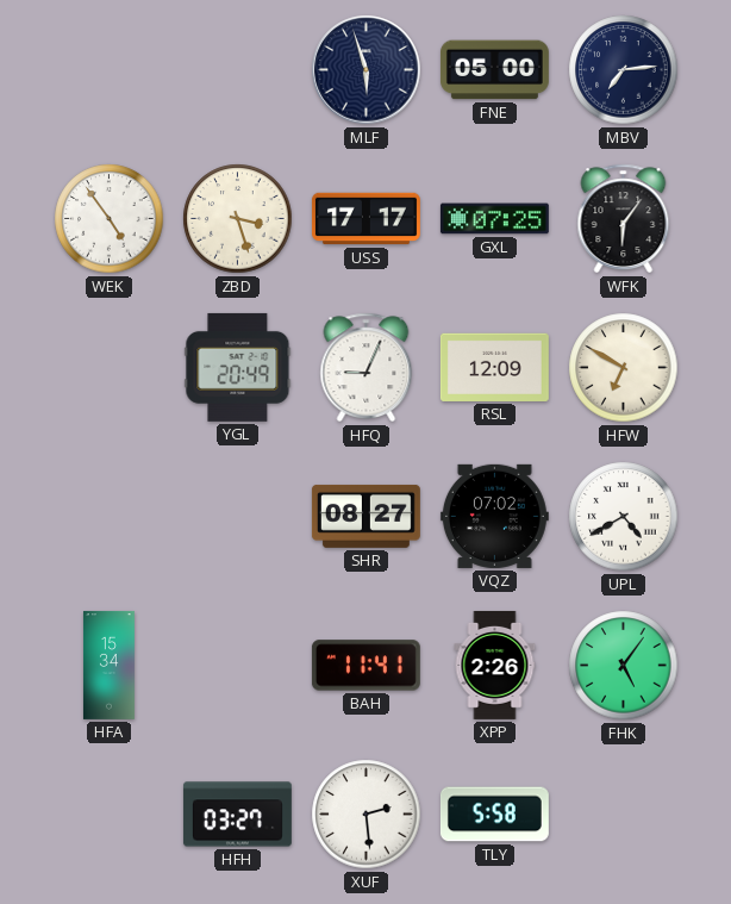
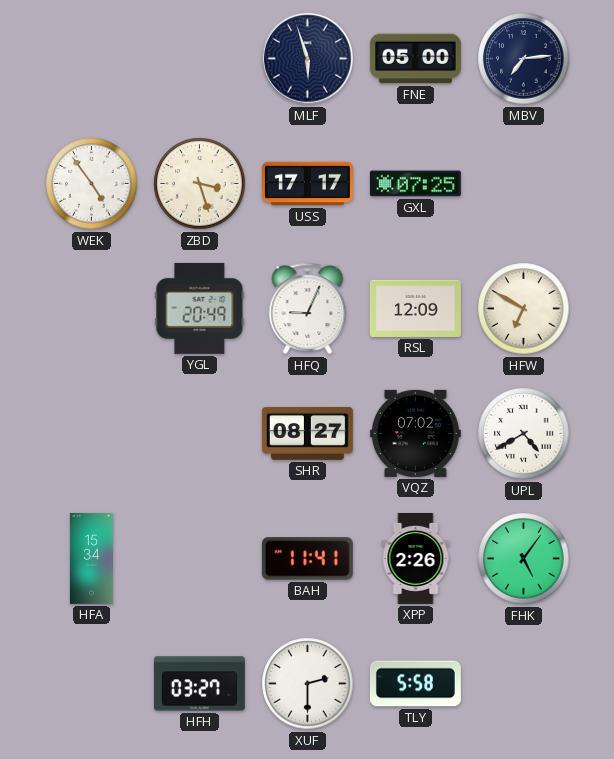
WFK: 6:06 -> none (624, 219)
XUF: 2:29 -> 2:30 (308, 684)
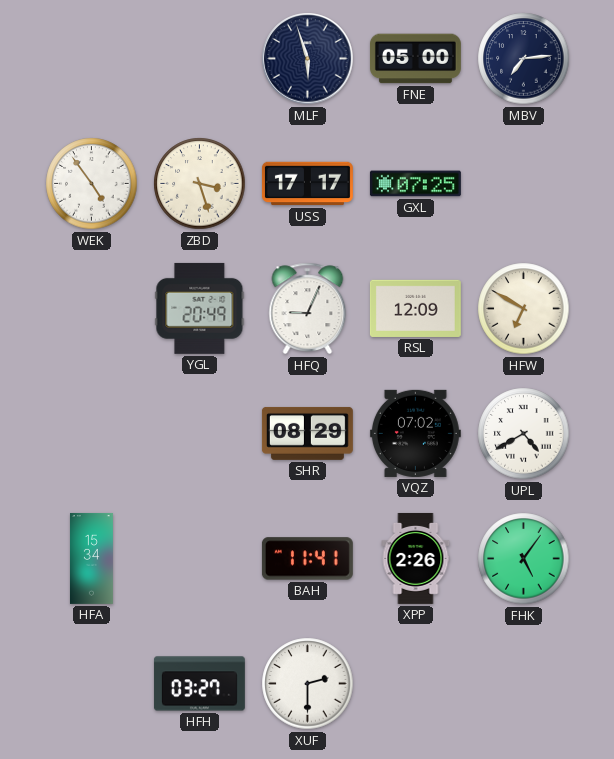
SHR: 08:27 -> 08:29 (307, 433)
TLY: 5:58 -> none (415, 684)
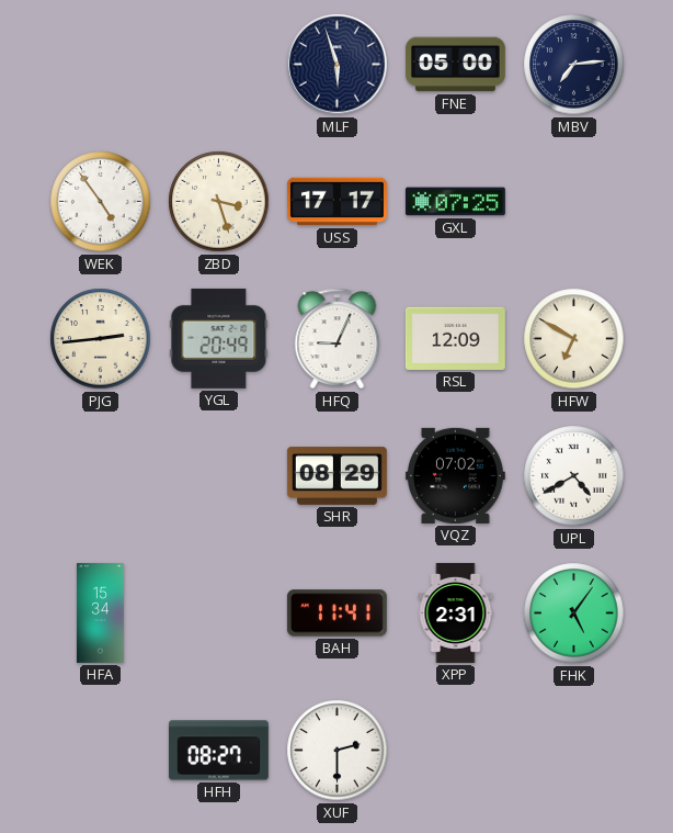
PJG: none -> 2:44 (101, 339)
XPP: 2:26 -> 2:31 (456, 612)
HFH: 03:27 -> 08:27 (218, 751)
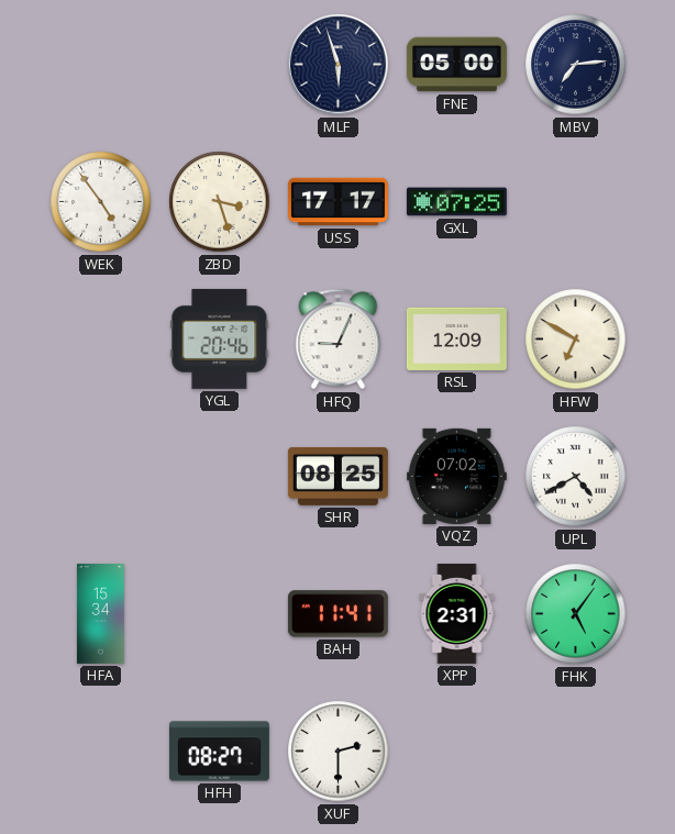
PJG: 2:44 -> none (101, 339)
YGL: 20:49 -> 20:46 (220, 338)
SHR: 08:29 -> 08:25 (337, 476)
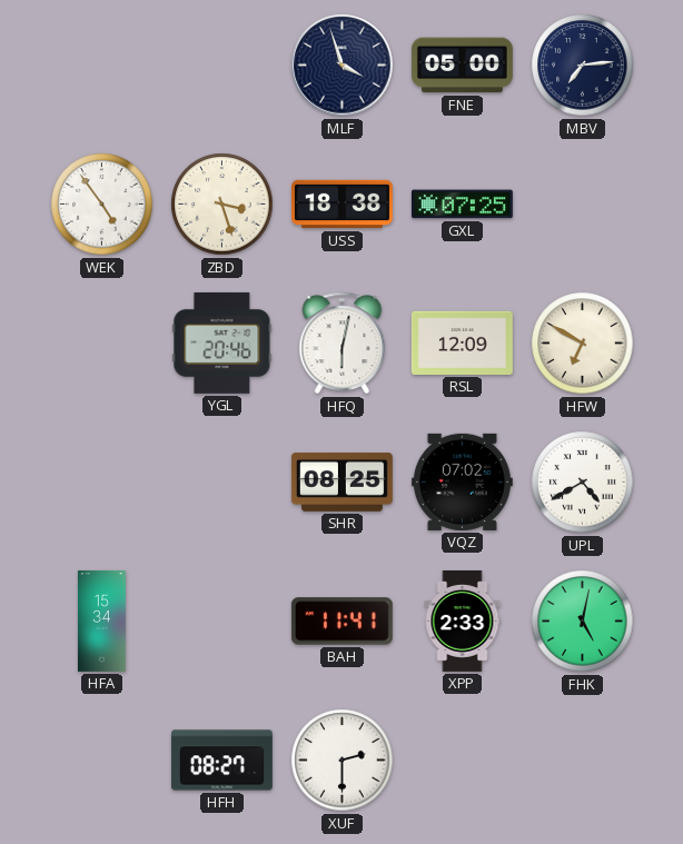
MLF: 5:57 -> 3:57 (343, 66)
USS: 17:17 -> 18:38 (341, 205)
HFQ: 9:04 -> 6:02 (343, 344)
XPP: 2:31 -> 2:33 (463, 620)
FHK: 5:06 -> 5:02 (583, 622)
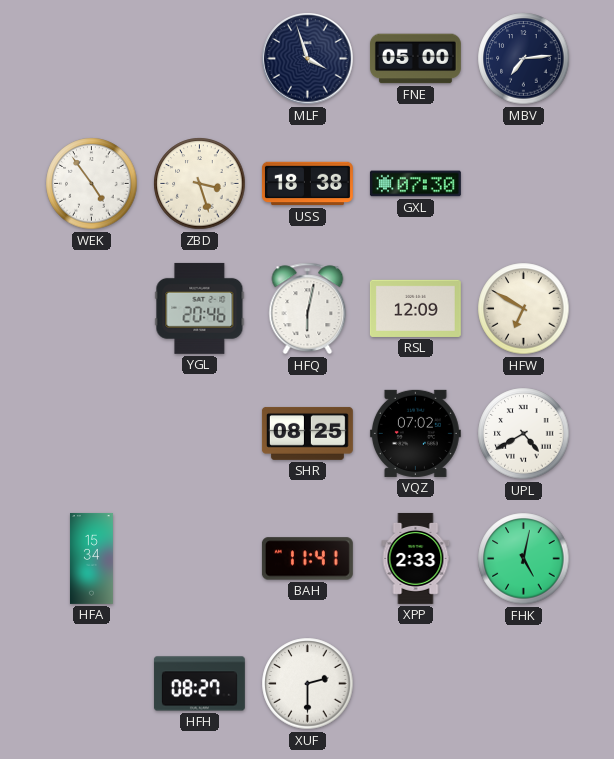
GXL: 07:25 -> 07:30 (415, 184)
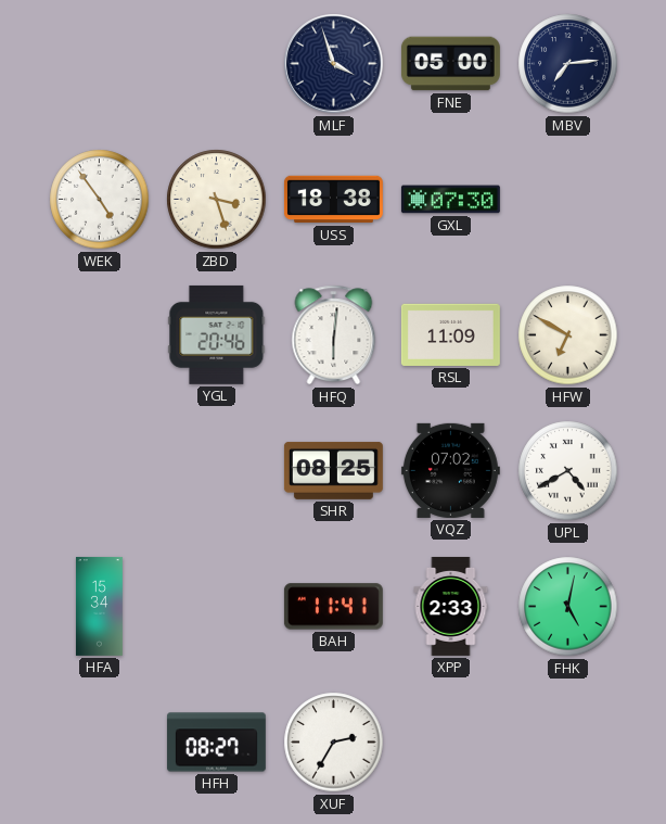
HFQ: 6:02 -> 6:01 (334, 335)
RSL: 12:09 -> 11:09 (450, 334)
XUF: 2:30 -> 2:35 (334, 743)
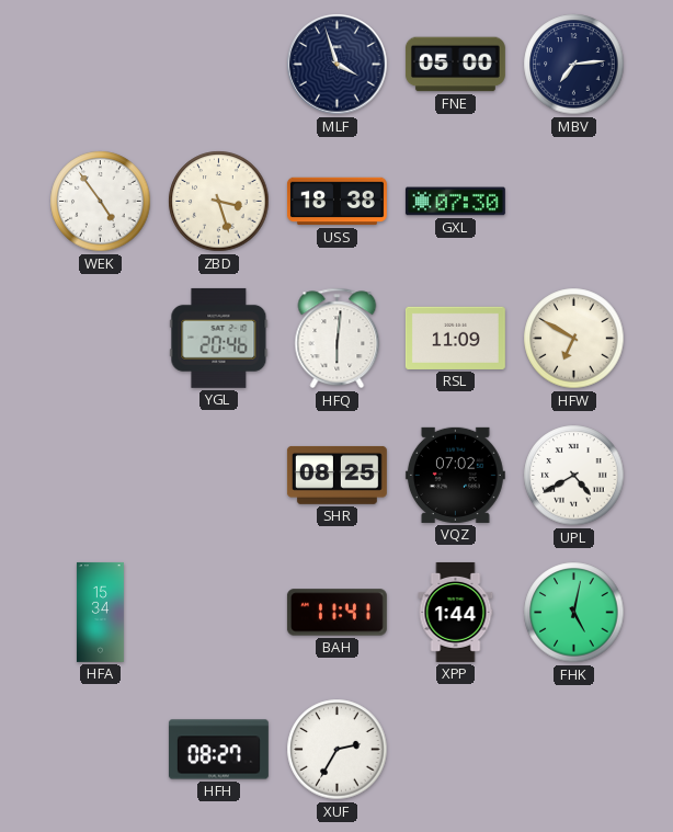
XPP: 2:33 -> 1:44 (456, 612)
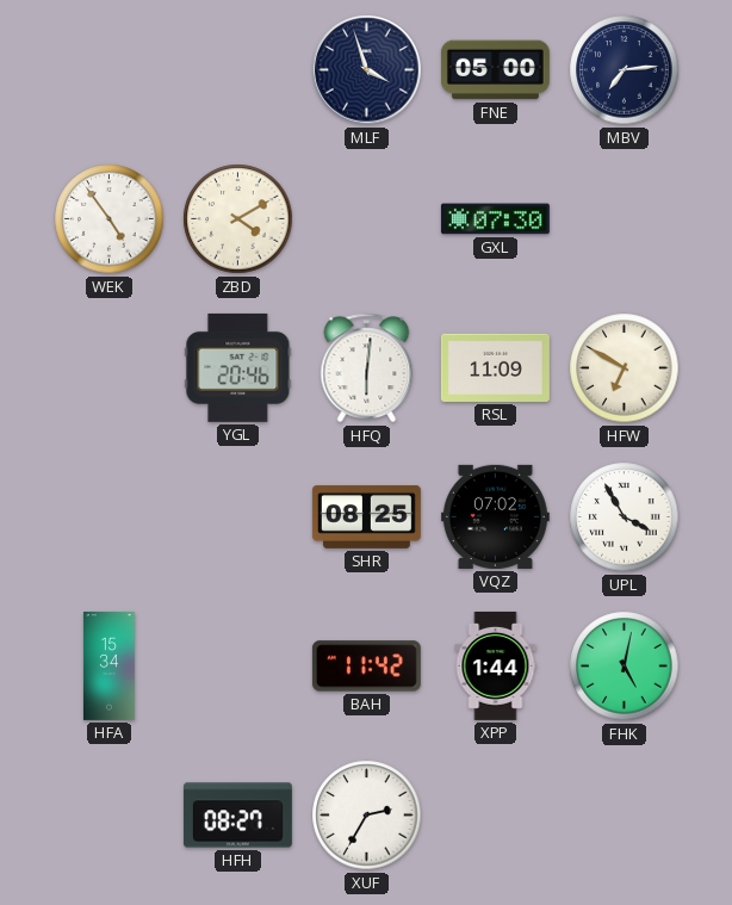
ZBD: 3:27 -> 4:10 (238, 219)
USS: 18:38 -> none (336, 202)
UPL: 4:40 -> 3:55 (625, 517)
BAH: 11:41 -> 11:42 (366, 667)
